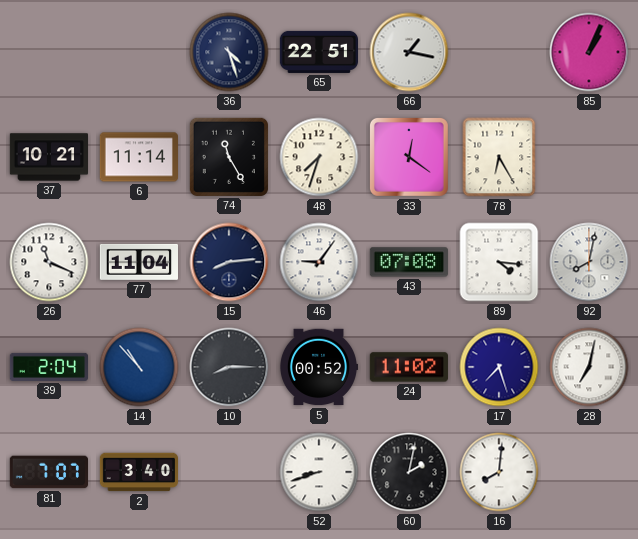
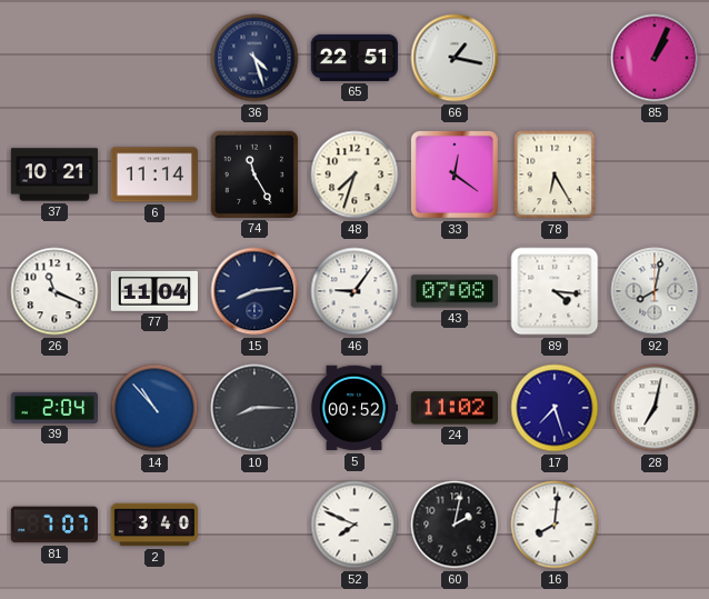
52: 8:42 -> 7:49 (354, 525)
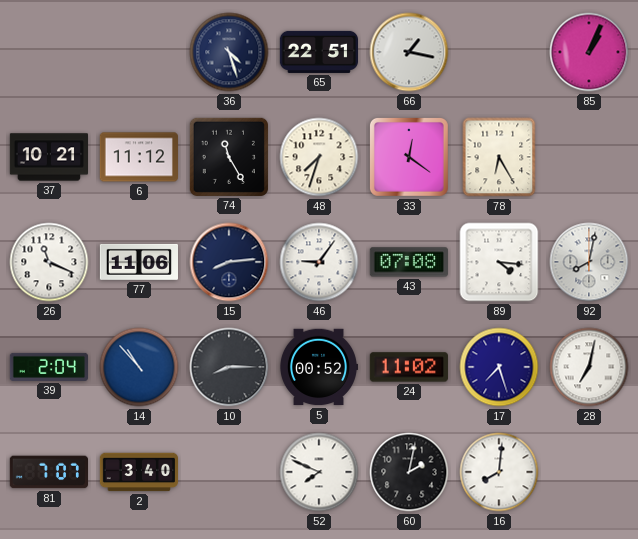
6: 11:14 -> 11:12 (138, 157)
77: 11:04 -> 11:06 (138, 262)
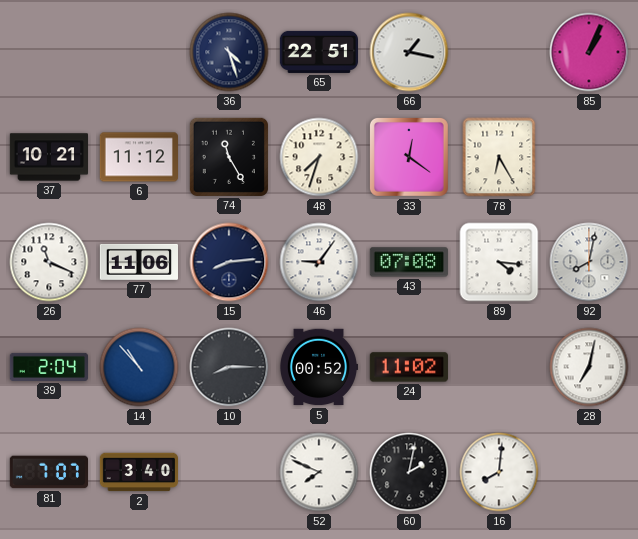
17: 7:27 -> none (499, 367)
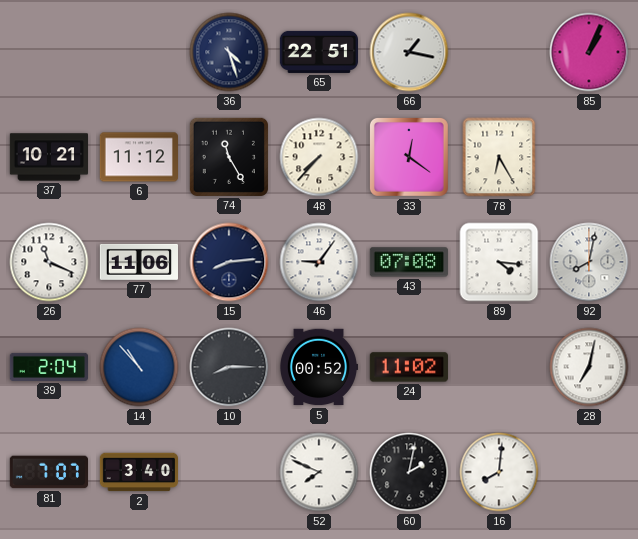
48: 7:33 -> 7:37 (319, 157)
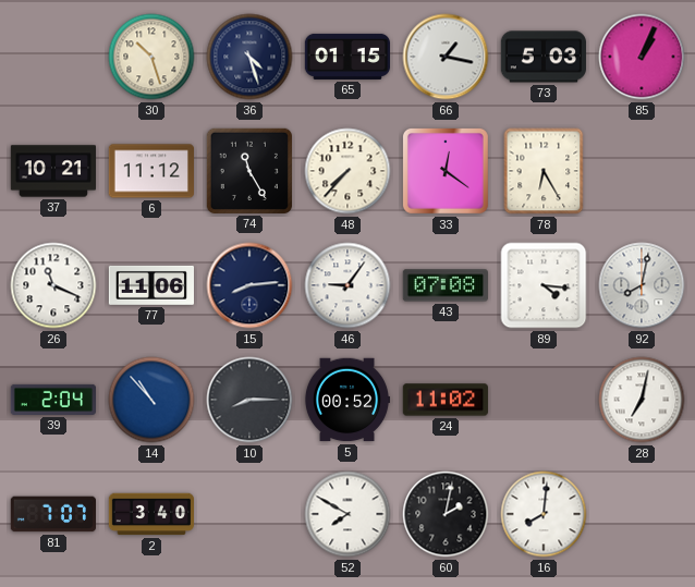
30: none -> 10:27 (151, 57)
65: 22:51 -> 01:15 (346, 57)
73: none -> 5:03 (544, 57)
52: 7:49 -> 7:50 (347, 514)
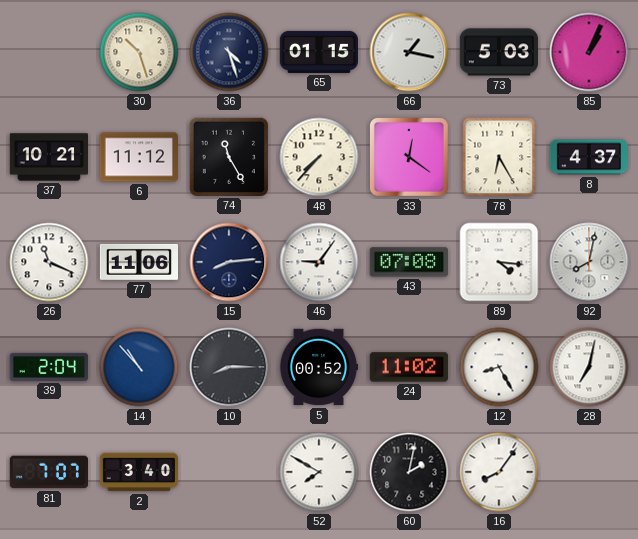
8: none -> 4:37 (588, 157)
12: none -> 8:25 (499, 367)
16: 8:01 -> 8:06 (499, 472)
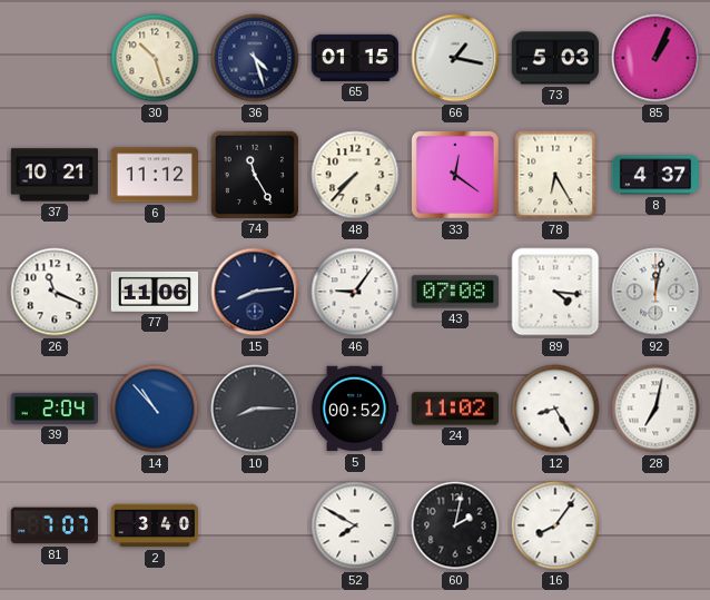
92: 8:02 -> 12:02 (655, 292)
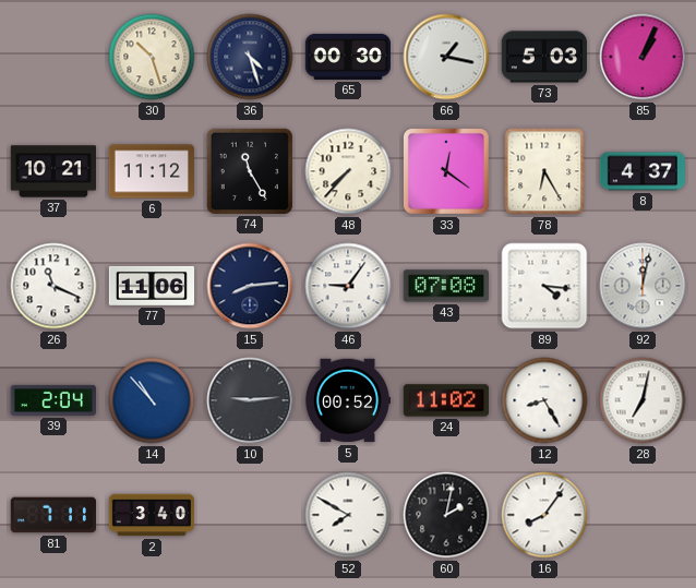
65: 01:15 -> 00:30 (347, 57)
10: 8:15 -> 9:14 (250, 400)
81: 7:07 -> 7:11 (52, 515)
